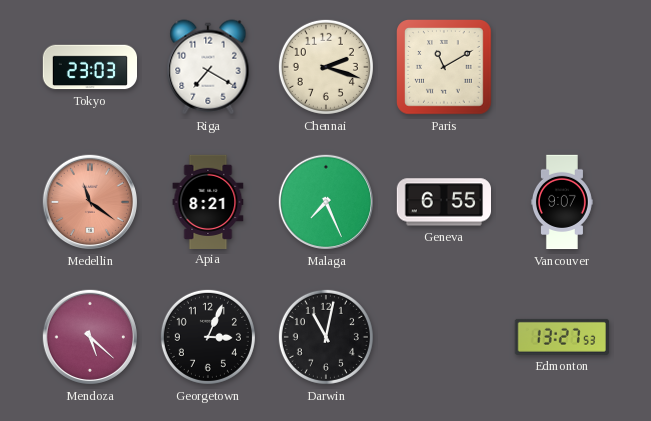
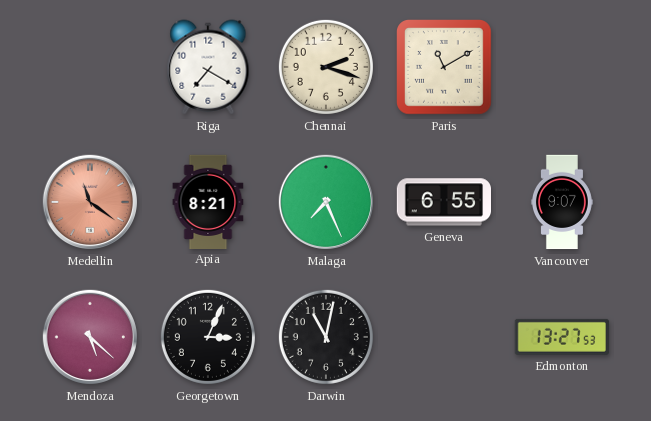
Tokyo: 23:03 -> none (89, 67)
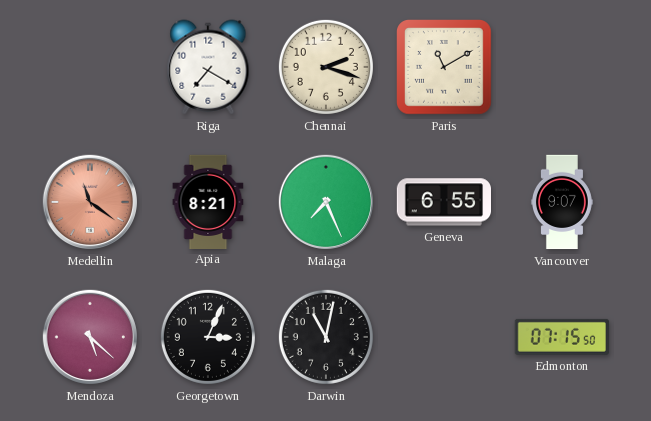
Edmonton: 13:27 -> 07:15 (562, 337)
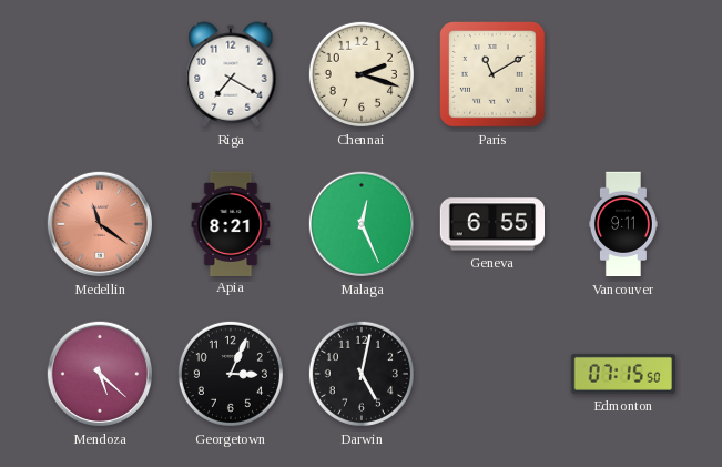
Malaga: 7:26 -> 12:26 (362, 224)
Vancouver: 9:07 -> 9:11 (623, 224)
Darwin: 11:02 -> 5:02 (362, 374)
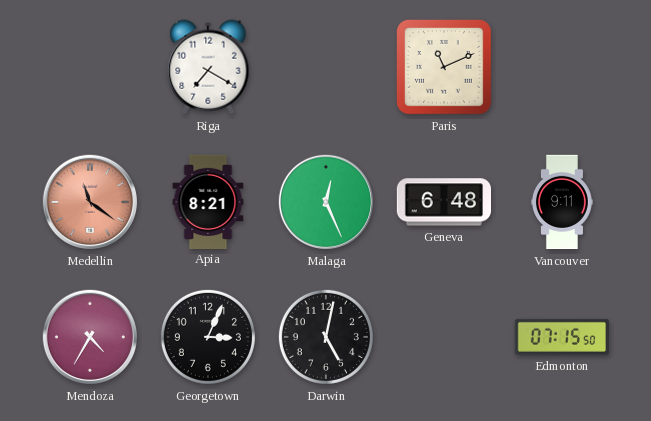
Chennai: 2:18 -> none (362, 74)
Paris: 11:10 -> 11:11 (445, 68)
Geneva: 6:55 -> 6:48 (443, 202)
Mendoza: 5:22 -> 4:35 (90, 337)
